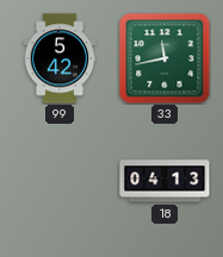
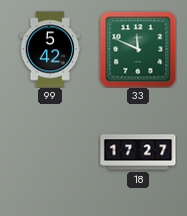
33: 11:43 -> 11:49 (138, 49)
18: 04:13 -> 17:27 (138, 152)
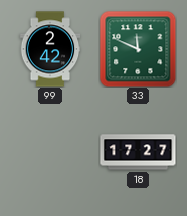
99: 5:42 -> 2:42 (50, 49)
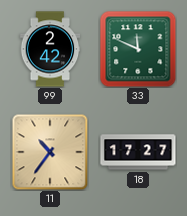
11: none -> 10:36 (50, 152)
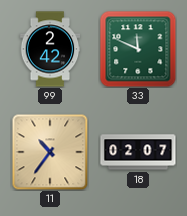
18: 17:27 -> 02:07 (138, 152)
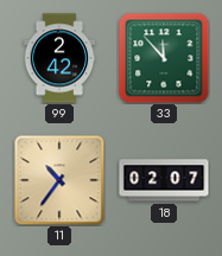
33: 11:49 -> 11:53 (164, 58)
